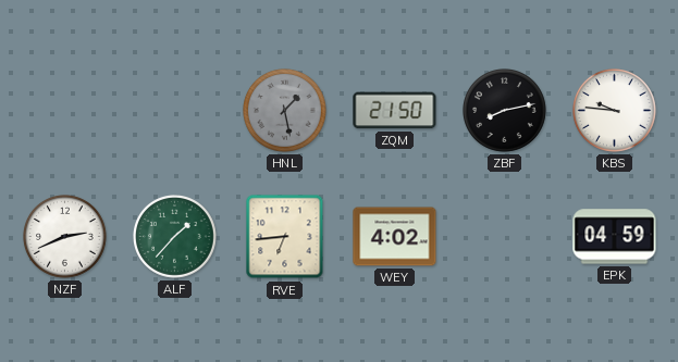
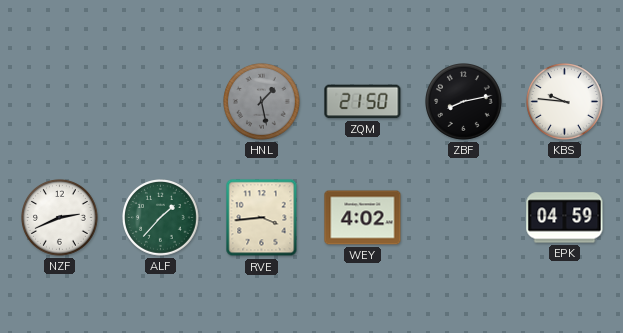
RVE: 6:44 -> 3:44 (262, 218)
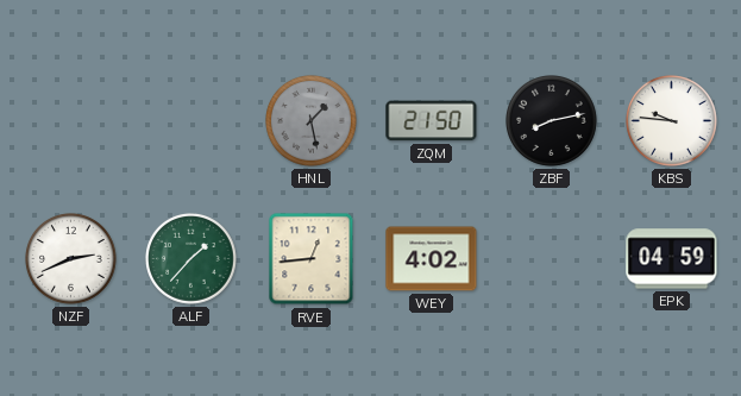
RVE: 3:44 -> 12:44 (312, 259)
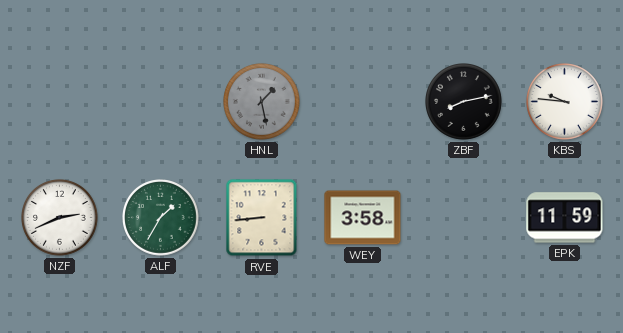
ZQM: 21:50 -> none (432, 121)
ALF: 1:37 -> 1:35 (161, 218)
RVE: 12:44 -> 8:44 (262, 218)
WEY: 4:02 -> 3:58 (363, 218)
EPK: 04:59 -> 11:59 (565, 218)
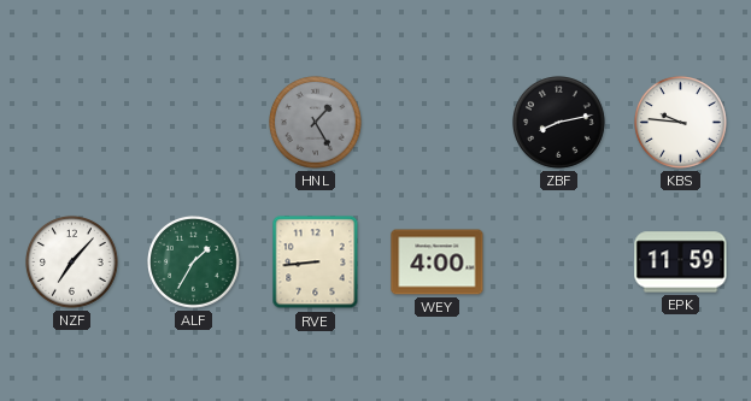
HNL: 1:28 -> 1:25 (316, 123)
NZF: 2:41 -> 7:07 (72, 263)
WEY: 3:58 -> 4:00 (438, 263)
